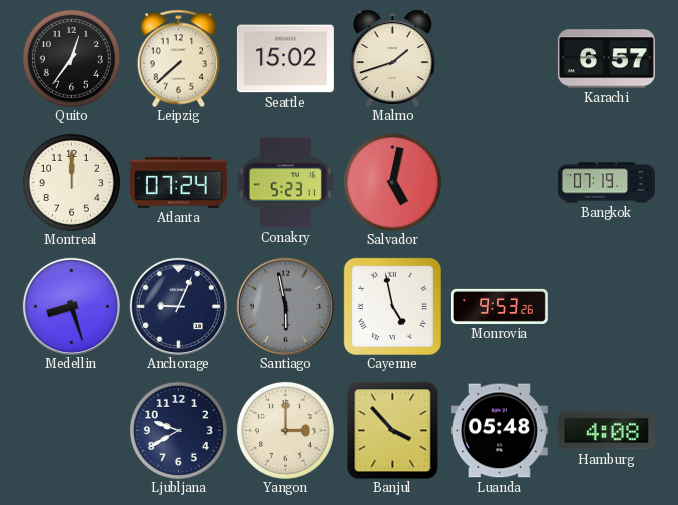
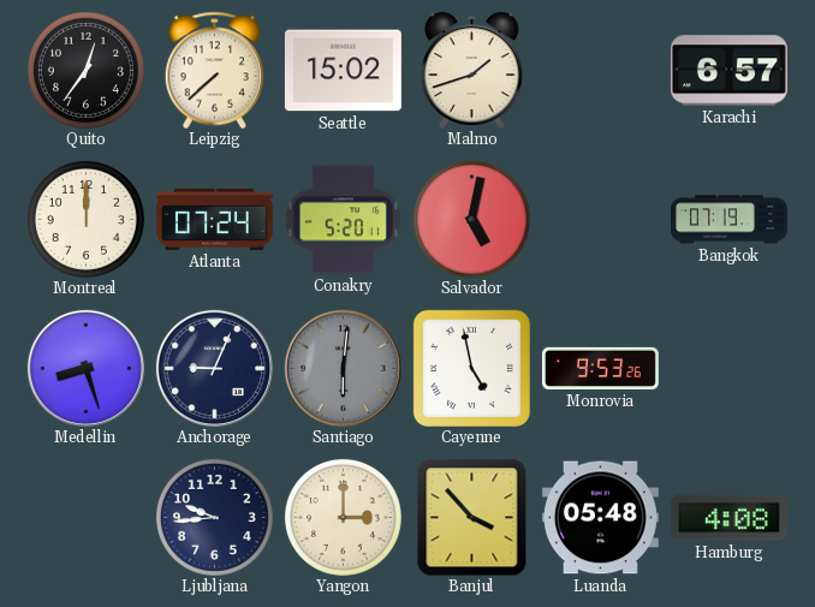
Conakry: 5:23 -> 5:20 (343, 220)
Santiago: 5:58 -> 6:01 (343, 368)
Ljubljana: 9:40 -> 9:44 (214, 517)
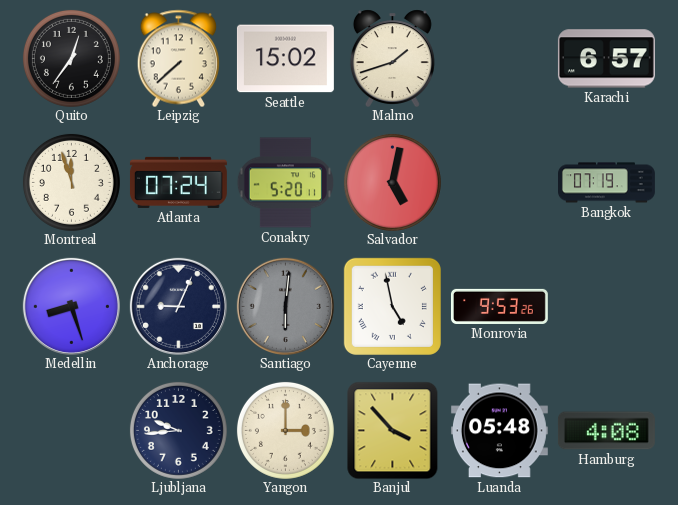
Montreal: 12:00 -> 11:57 (71, 182)
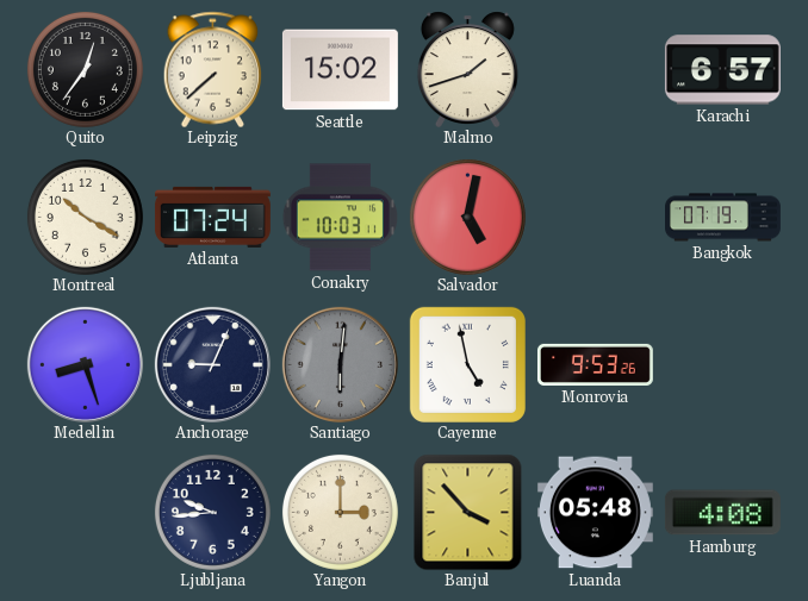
Montreal: 11:57 -> 10:20 (85, 217)
Conakry: 5:20 -> 10:03 (340, 218)
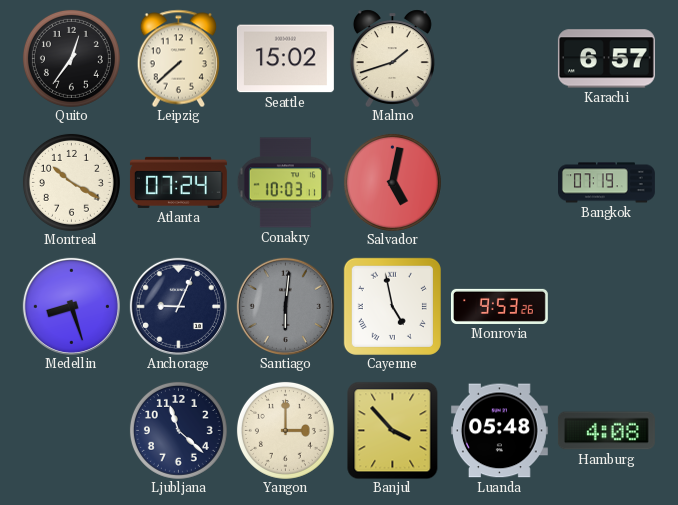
Ljubljana: 9:44 -> 11:22 (178, 430)
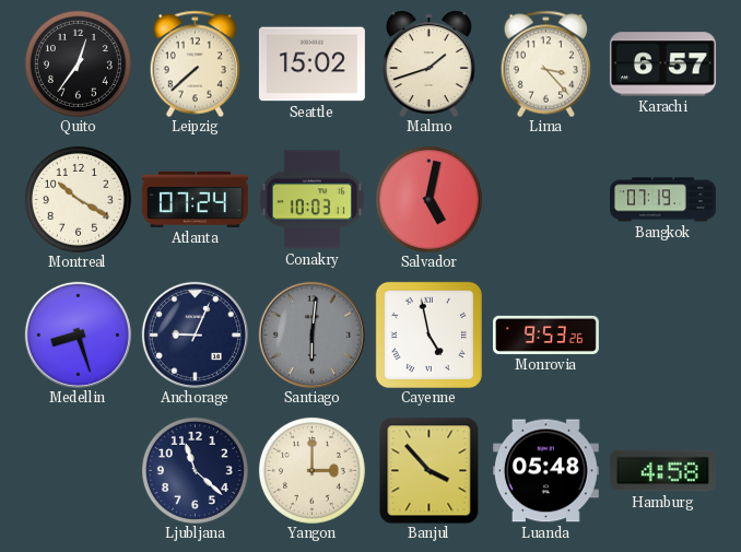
Lima: none -> 3:23 (546, 63)
Hamburg: 4:08 -> 4:58 (662, 471)
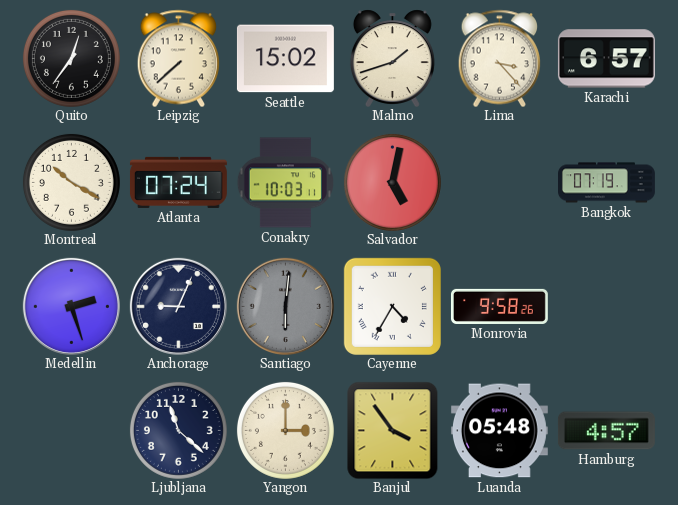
Medellin: 8:27 -> 2:27 (71, 306)
Cayenne: 4:58 -> 4:35 (392, 306)
Monrovia: 9:53 -> 9:58 (499, 306)
Banjul: 3:53 -> 3:54 (393, 430)
Hamburg: 4:58 -> 4:57 (606, 431)
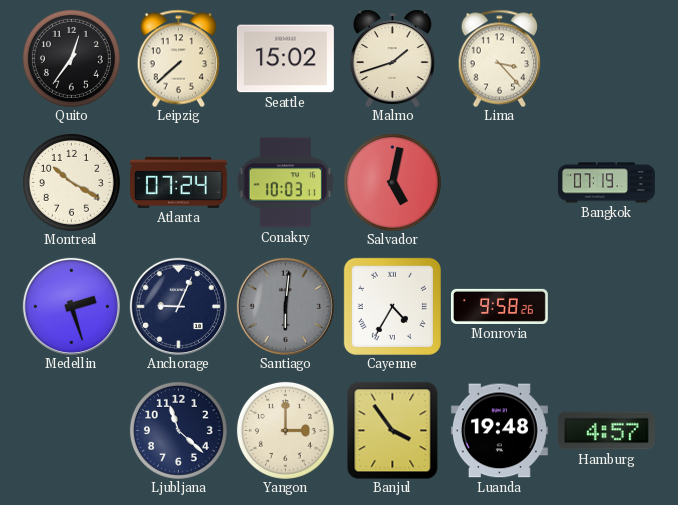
Karachi: 6:57 -> none (606, 59)
Luanda: 05:48 -> 19:48 (499, 431)
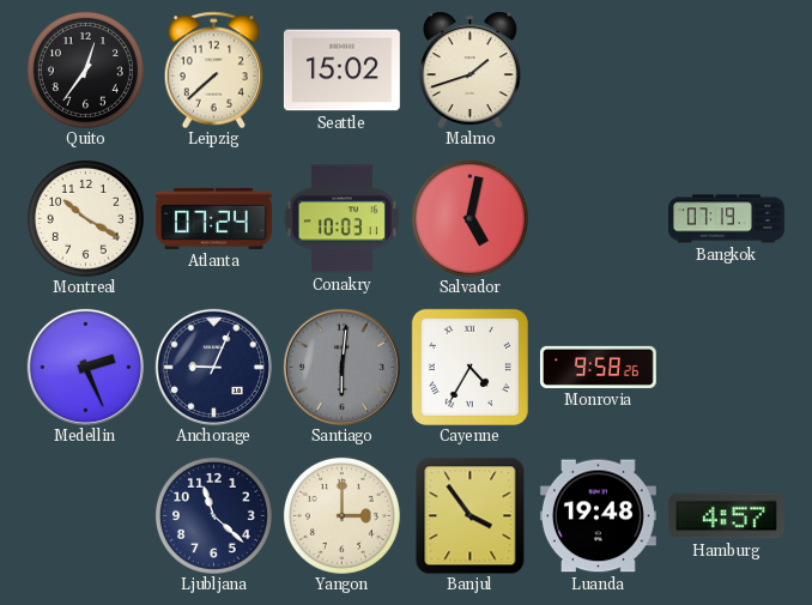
Lima: 3:23 -> none (500, 58)
Medellin: 2:27 -> 2:26 (85, 367)
